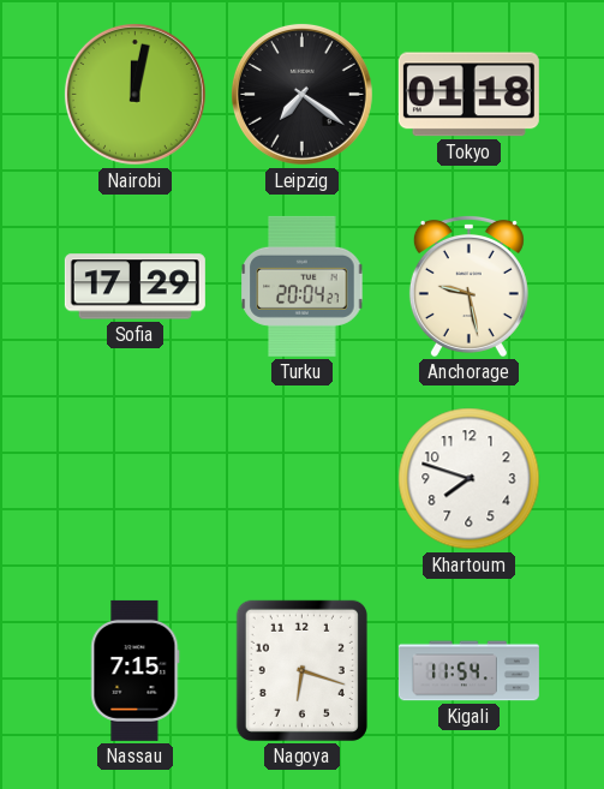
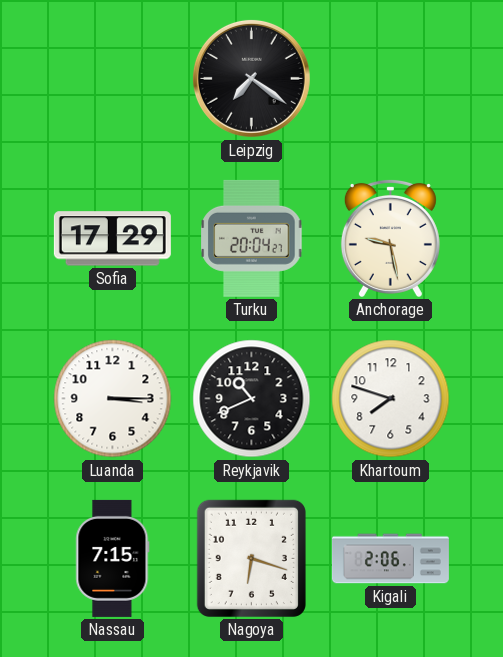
Nairobi: 12:02 -> none (134, 94)
Tokyo: 01:18 -> none (468, 95)
Luanda: none -> 3:15 (113, 399)
Reykjavik: none -> 10:41 (252, 399)
Kigali: 11:54 -> 2:06 (390, 559)
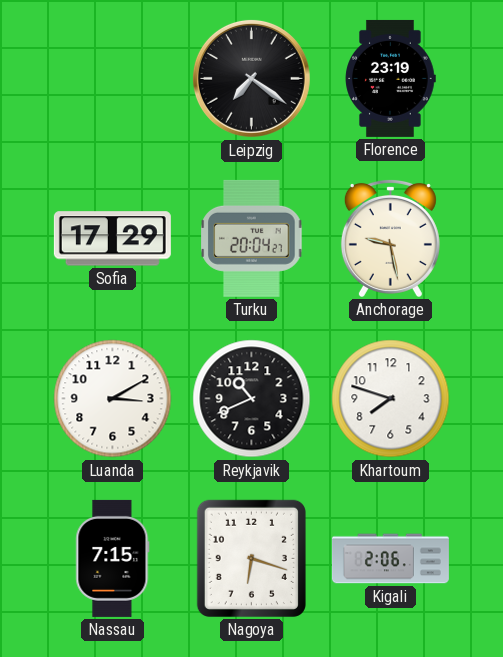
Florence: none -> 23:19 (390, 78)
Luanda: 3:15 -> 3:10 (113, 399)
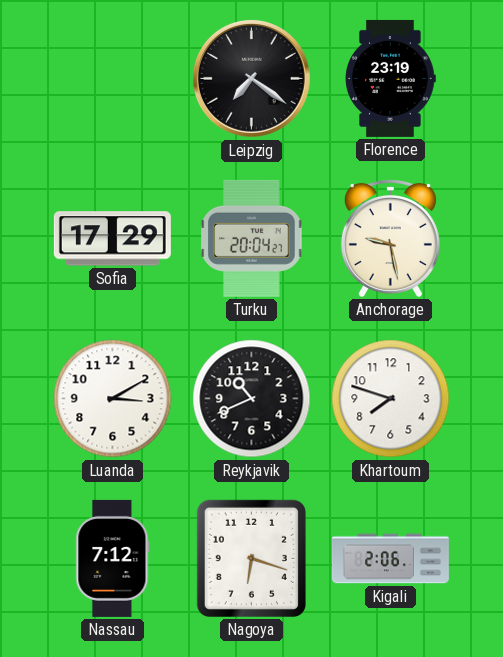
Nassau: 7:15 -> 7:12 (113, 558)
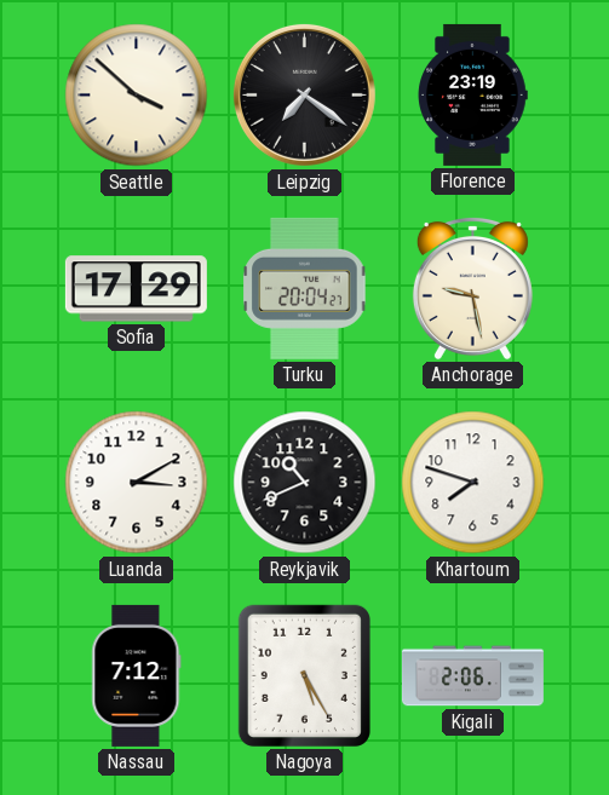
Seattle: none -> 3:52 (137, 96)
Nagoya: 6:18 -> 5:25 (304, 675)
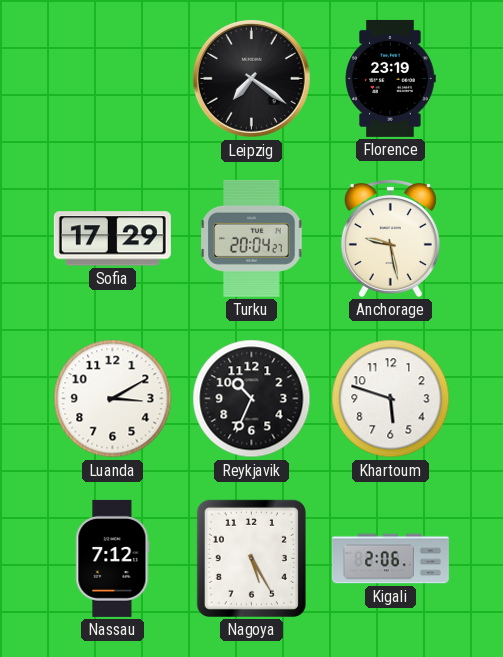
Seattle: 3:52 -> none (137, 96)
Reykjavik: 10:41 -> 10:34 (252, 399)
Khartoum: 7:48 -> 5:48 (391, 399)
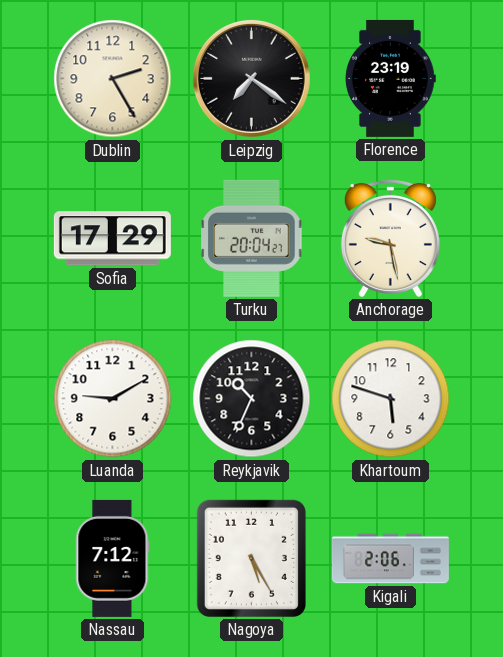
Dublin: none -> 2:25 (113, 79)
Luanda: 3:10 -> 9:10 (113, 399)
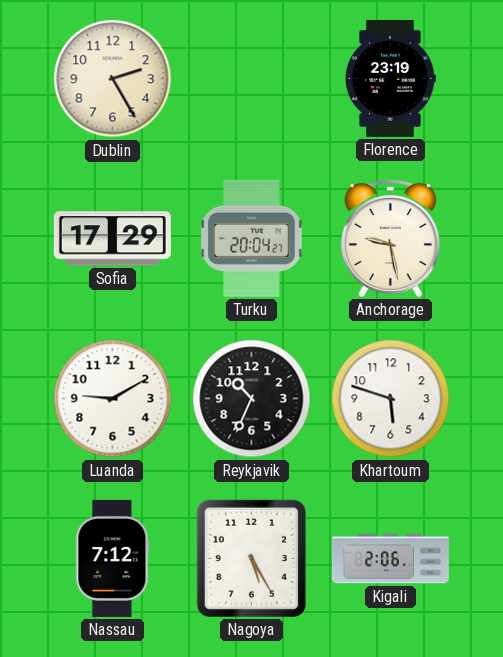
Leipzig: 7:21 -> none (251, 78)
